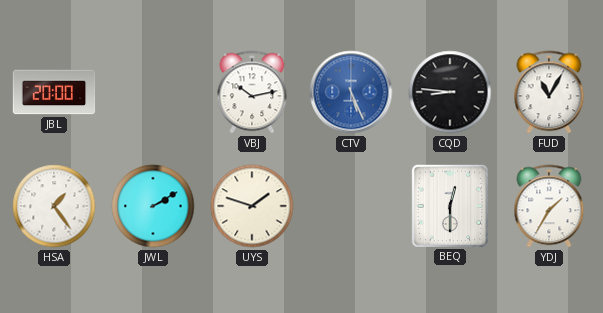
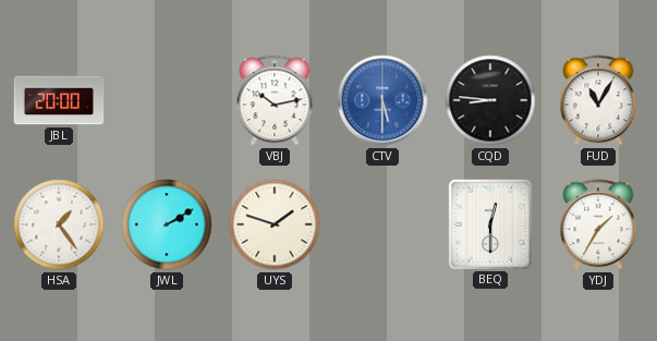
CTV: 5:26 -> 5:30 (382, 100)
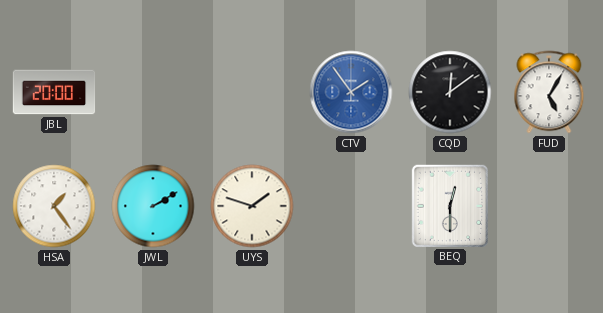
VBJ: 10:13 -> none (275, 100)
CTV: 5:30 -> 1:54 (351, 92)
CQD: 8:46 -> 12:09 (450, 92)
FUD: 11:05 -> 5:05 (549, 92)
YDJ: 1:35 -> none (598, 224)
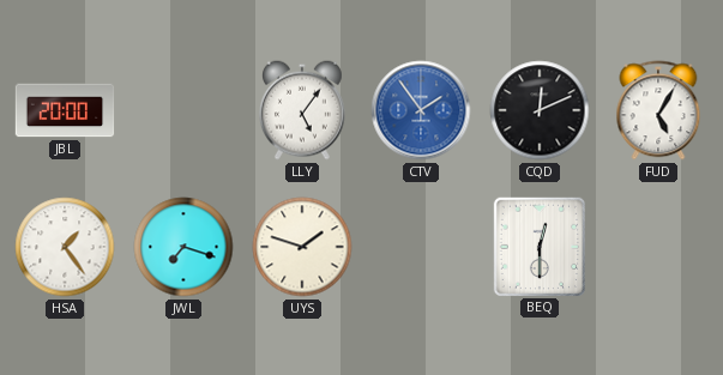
LLY: none -> 5:06 (303, 110)
CQD: 12:09 -> 12:11 (540, 110)
JWL: 2:10 -> 7:18 (183, 247)
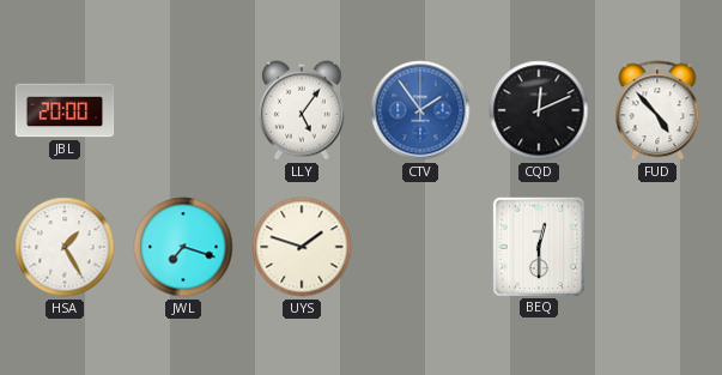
FUD: 5:05 -> 4:53 (657, 110)
HSA: 1:24 -> 1:25 (65, 247)
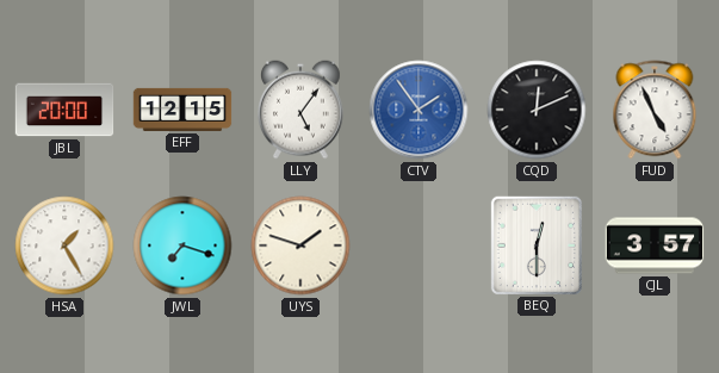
EFF: none -> 12:15 (182, 110)
FUD: 4:53 -> 4:56 (655, 110)
CJL: none -> 3:57 (655, 245)
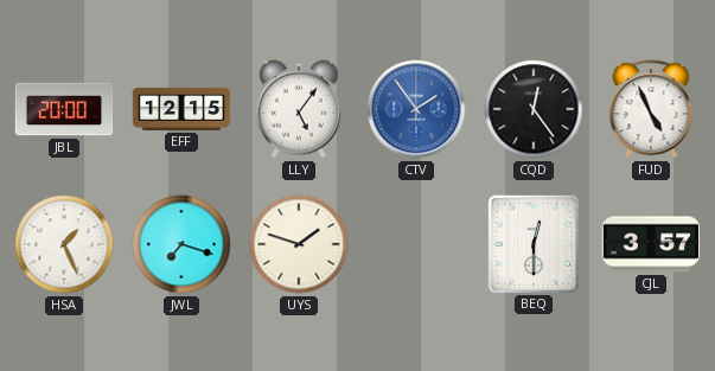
CQD: 12:11 -> 12:24 (534, 109)
HSA: 1:25 -> 1:26 (64, 244)
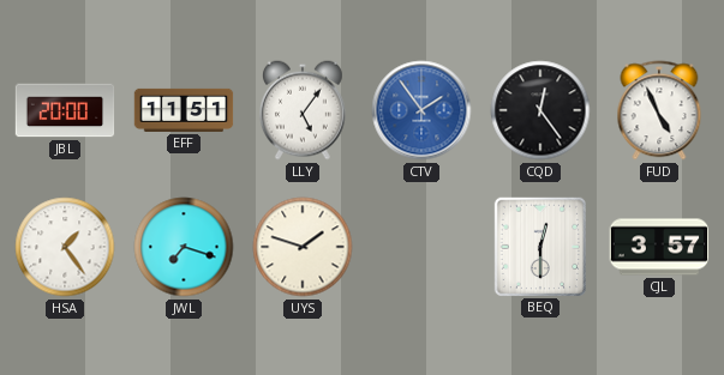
EFF: 12:15 -> 11:51 (184, 110)
HSA: 1:26 -> 1:24 (65, 247)
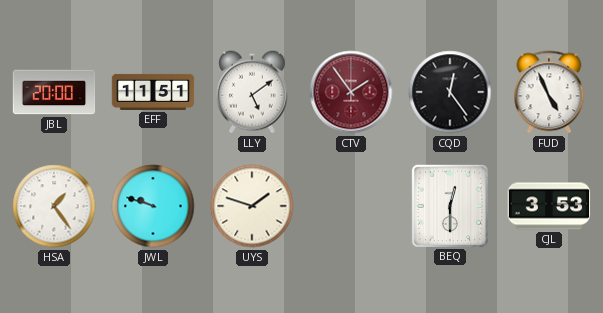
LLY: 5:06 -> 5:09 (253, 92)
CTV dial: blue -> burgundy (351, 92)
JWL: 7:18 -> 9:48 (153, 206)
CJL: 3:57 -> 3:53 (549, 206)
